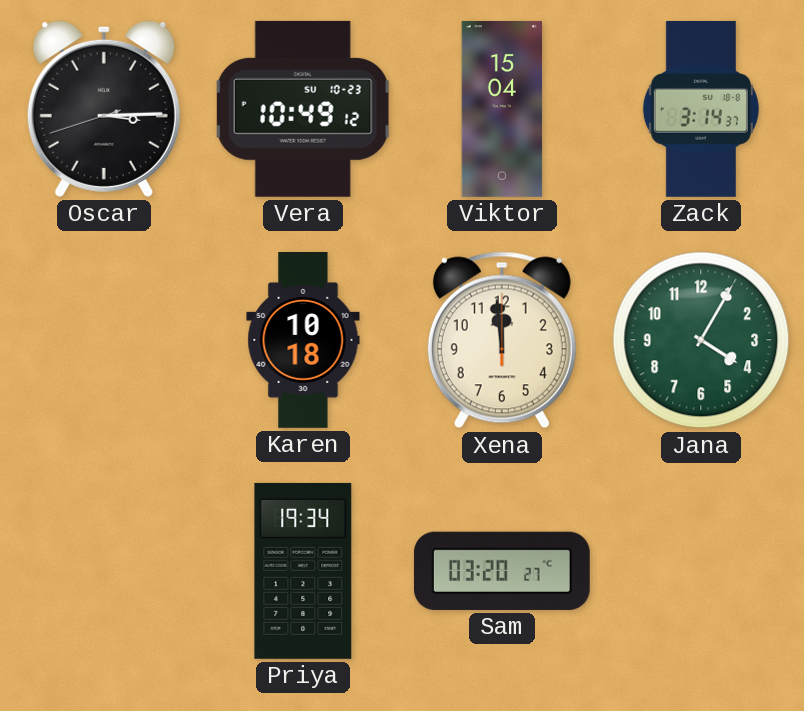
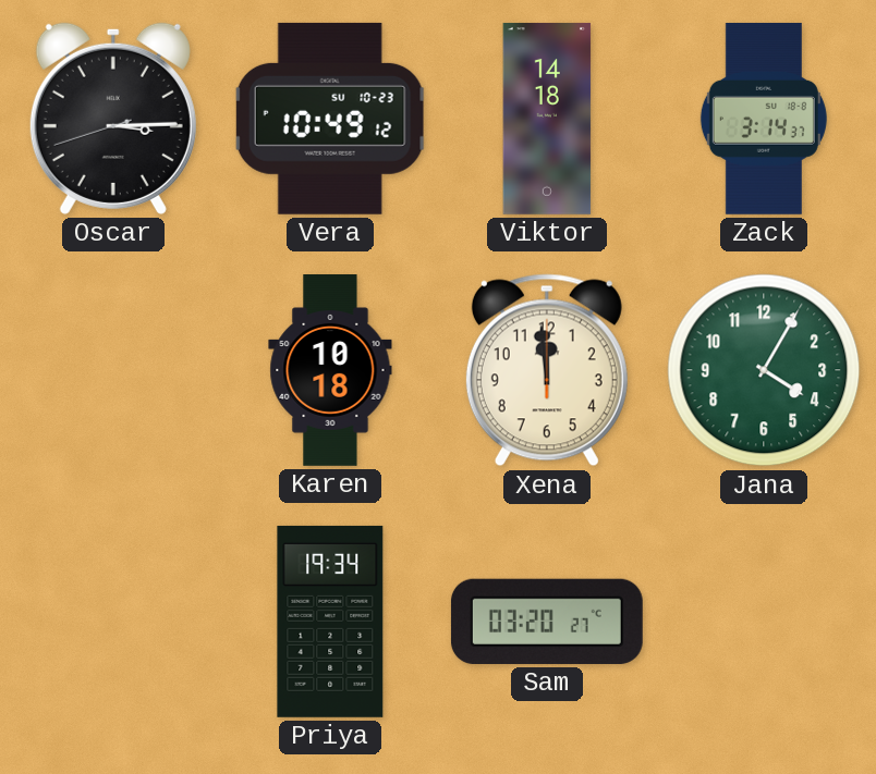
Viktor: 15:04 -> 14:18 (547, 119)
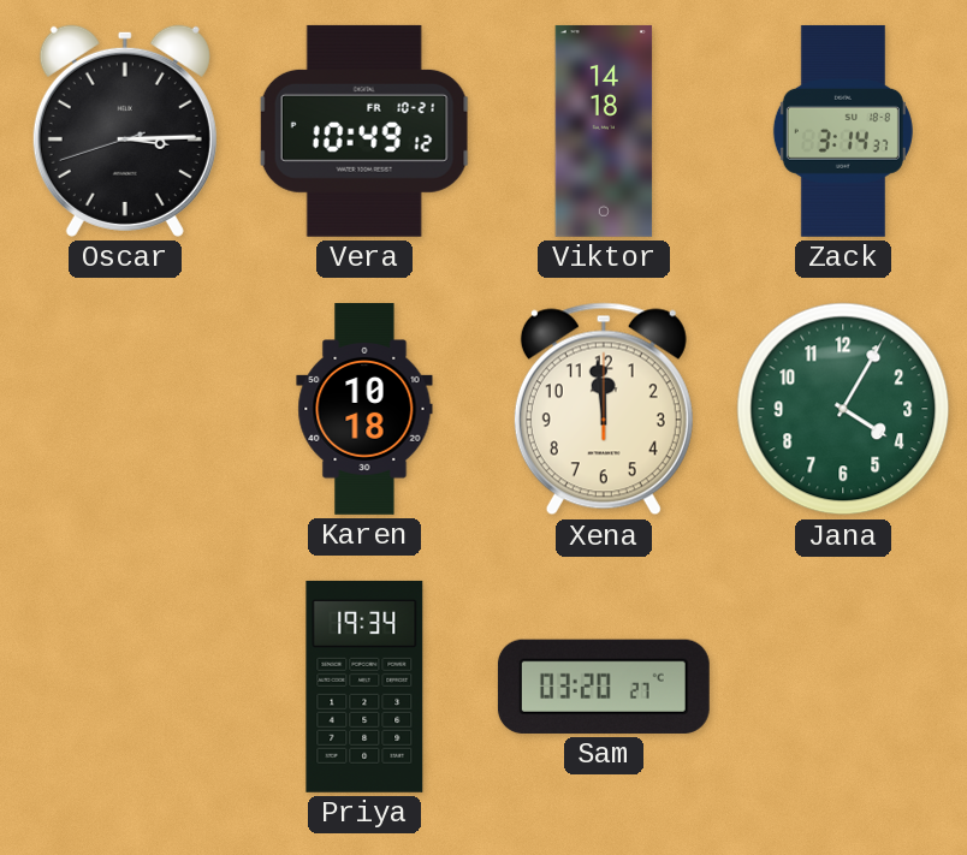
Vera date: SU 10-23 -> FR 10-21 (364, 131)
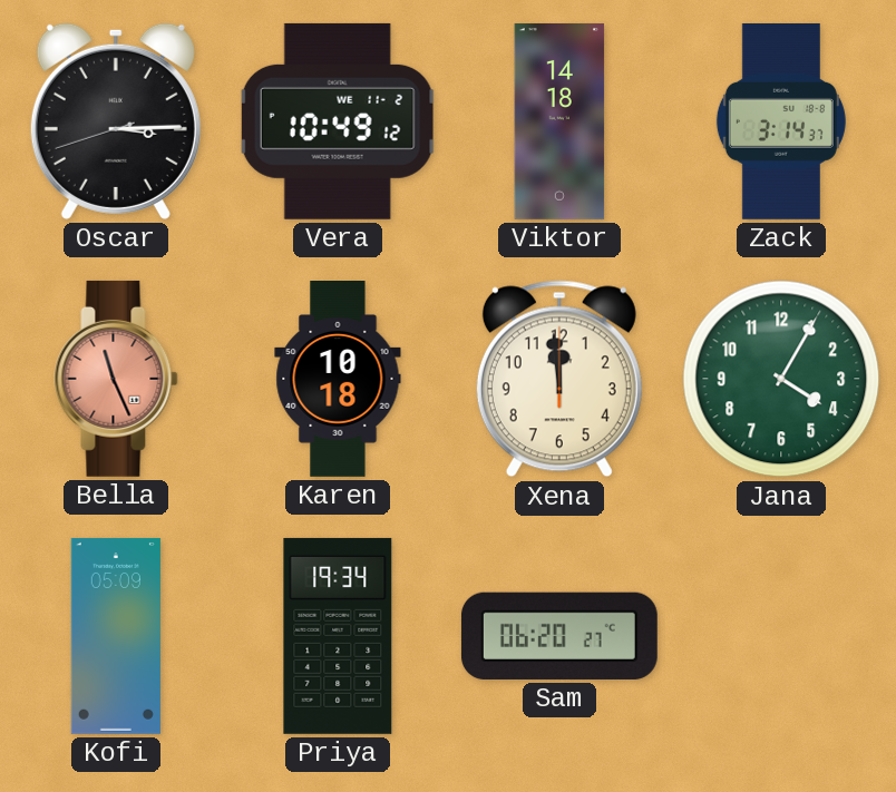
Vera date: FR 10-21 -> WE 11-2 (338, 121)
Bella: none -> 11:26 (116, 379)
Kofi: none -> 05:09 (116, 636)
Sam: 03:20 -> 06:20 (559, 636)
